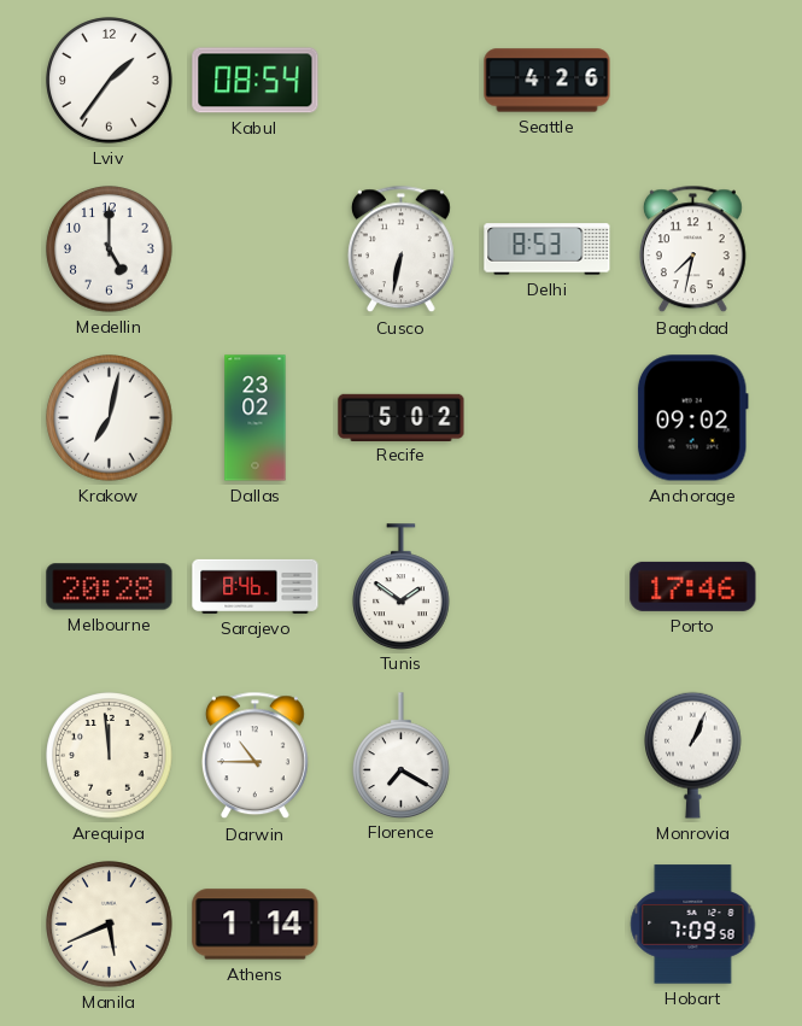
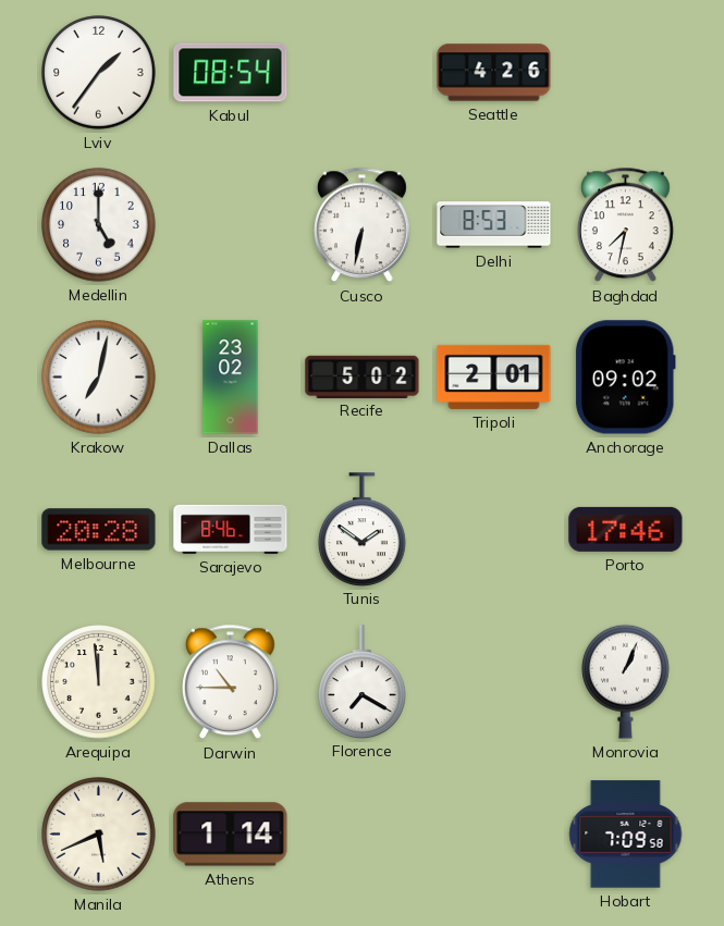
Tripoli: none -> 2:01 (494, 376)
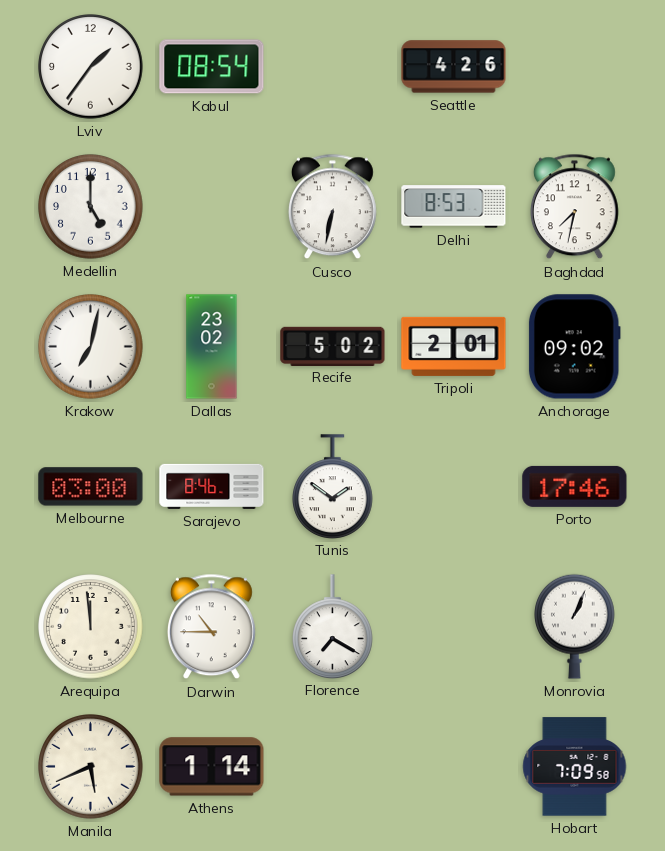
Melbourne: 20:28 -> 03:00 (91, 487)
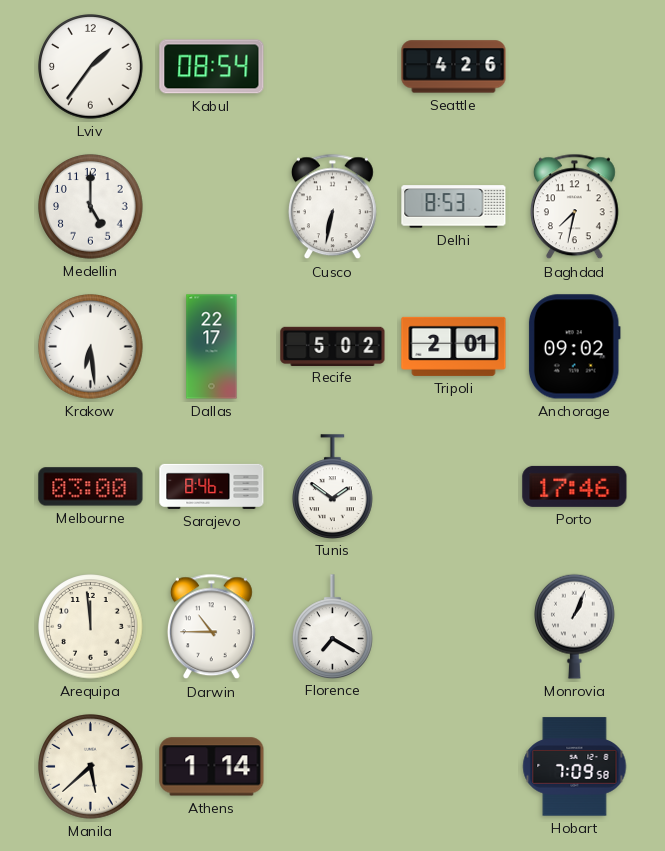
Krakow: 7:02 -> 6:29 (91, 347)
Dallas: 23:02 -> 22:17 (212, 347)
Manila: 5:41 -> 5:38 (91, 767)
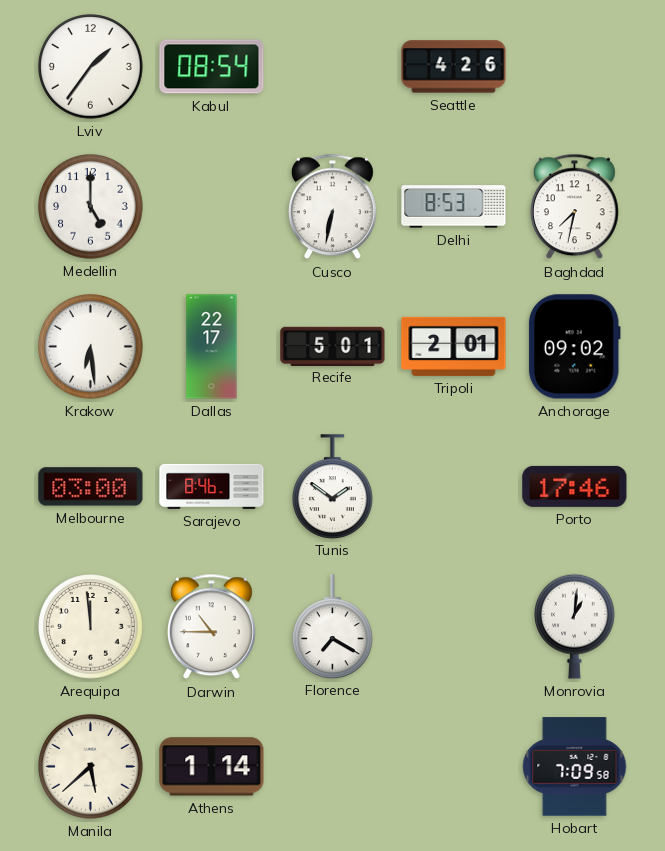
Recife: 5:02 -> 5:01 (333, 346)
Monrovia: 1:04 -> 1:01 (575, 626)
